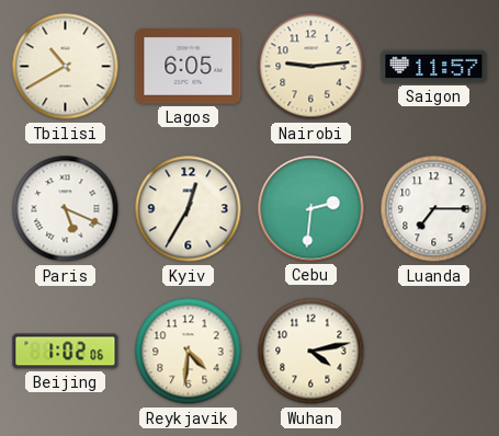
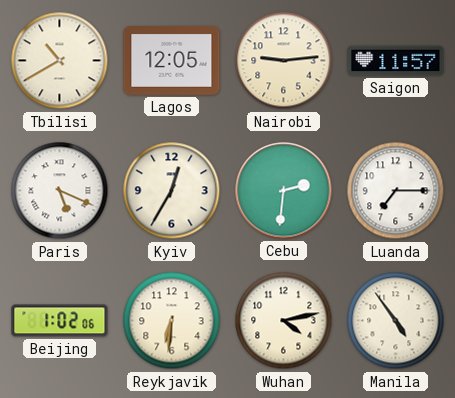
Lagos: 6:05 -> 12:05 (172, 61)
Reykjavik: 4:31 -> 6:31 (172, 321)
Manila: none -> 4:54 (396, 321)
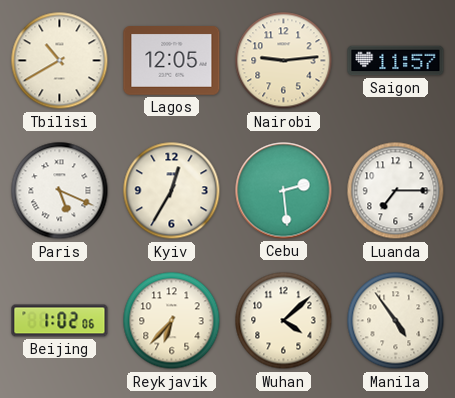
Cebu: 2:31 -> 2:29 (284, 191)
Reykjavik: 6:31 -> 6:37 (172, 321)
Wuhan: 4:13 -> 4:08 (284, 321)
